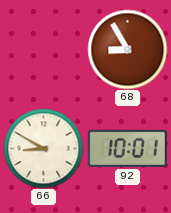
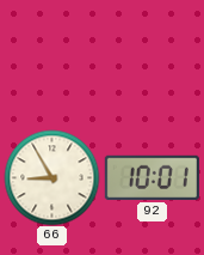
68: 8:55 -> none (127, 49)
66: 8:50 -> 8:55 (51, 177)
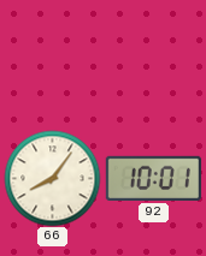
66: 8:55 -> 8:06 (52, 178)
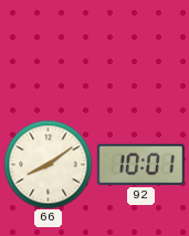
66: 8:06 -> 8:09 (48, 164)
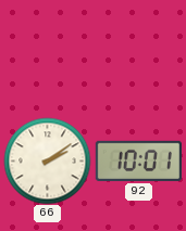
66: 8:09 -> 2:09 (47, 161)
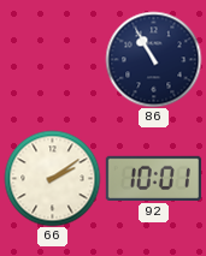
86: none -> 10:55 (153, 59)
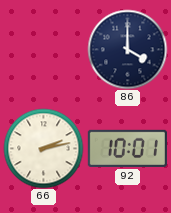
86: 10:55 -> 4:00 (127, 49)
66: 2:09 -> 2:13 (43, 148)
